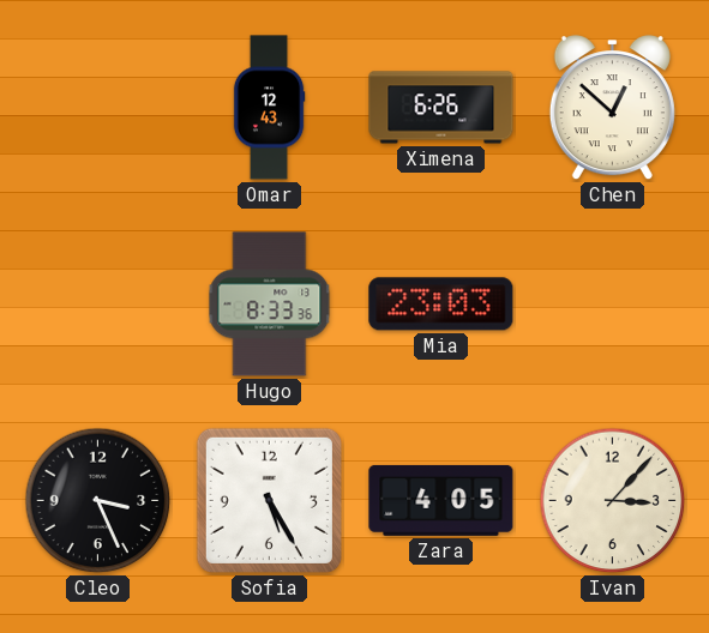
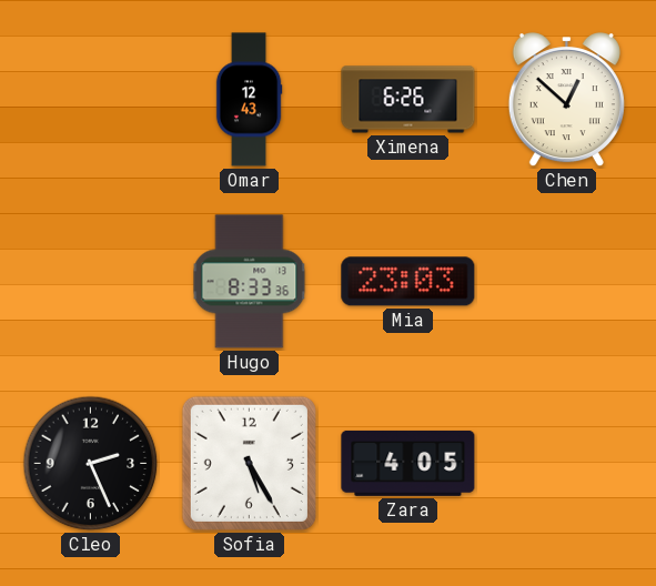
Cleo: 3:26 -> 2:26 (91, 464)
Ivan: 3:07 -> none (613, 501)
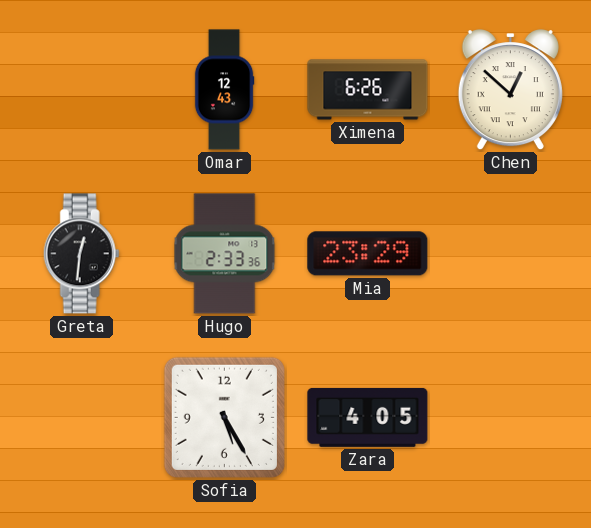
Greta: none -> 12:31 (81, 254)
Hugo: 8:33 -> 2:33 (225, 254)
Mia: 23:03 -> 23:29 (368, 254)
Cleo: 2:26 -> none (91, 464)
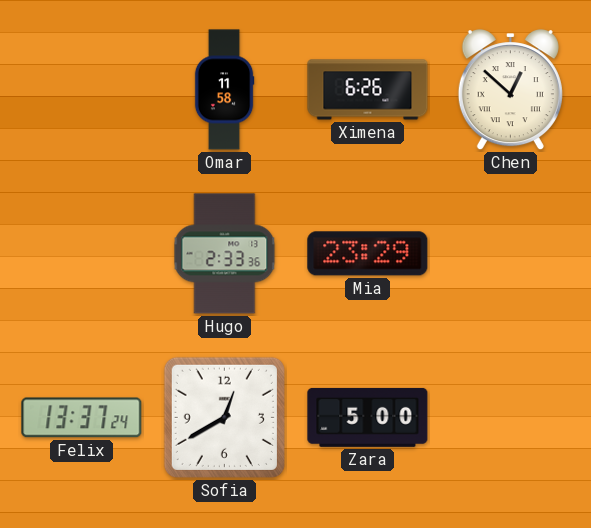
Omar: 12:43 -> 11:58 (224, 90)
Greta: 12:31 -> none (81, 254)
Felix: none -> 13:37 (82, 418)
Sofia: 5:25 -> 12:40 (224, 417)
Zara: 4:05 -> 5:00 (368, 417)
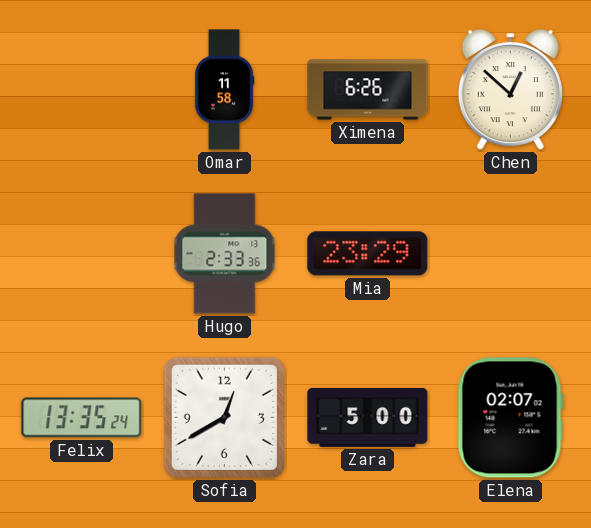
Felix: 13:37 -> 13:35 (82, 418)
Elena: none -> 02:07 (510, 418)
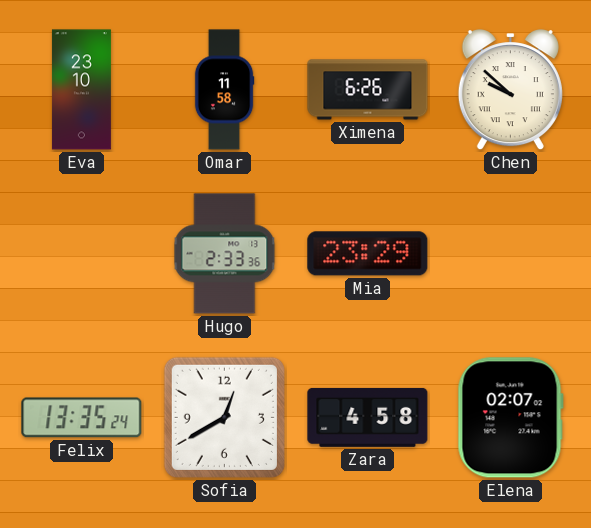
Eva: none -> 23:10 (81, 90)
Chen: 12:52 -> 9:52 (510, 90)
Zara: 5:00 -> 4:58 (368, 417)
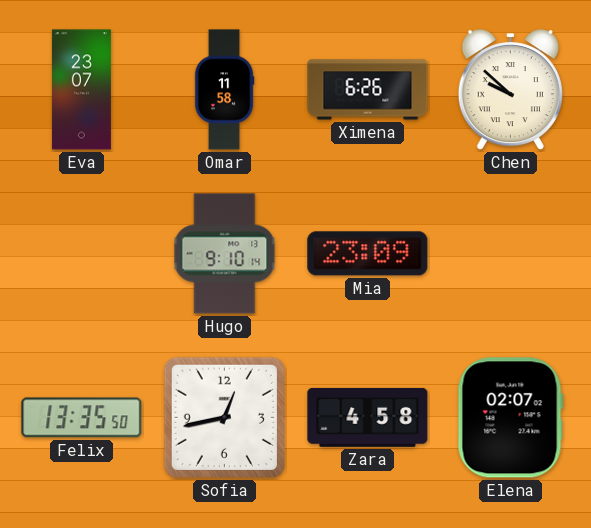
Eva: 23:10 -> 23:07 (81, 90)
Hugo: 2:33 -> 9:10 (225, 254)
Mia: 23:29 -> 23:09 (368, 254)
Felix: 13:35:24 -> 13:35:50 (82, 418)
Sofia: 12:40 -> 12:43 (224, 417)
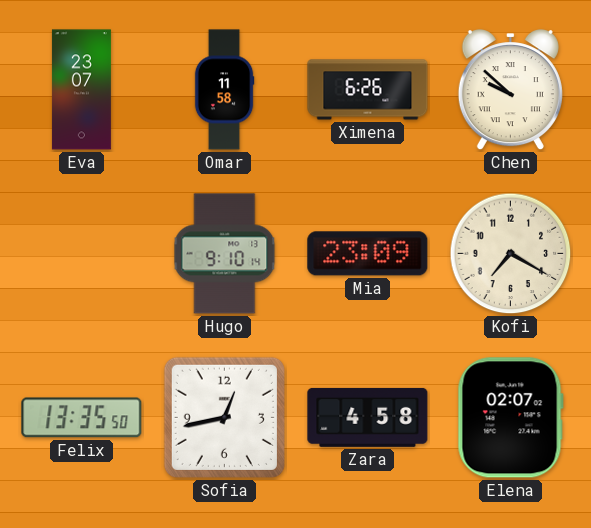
Kofi: none -> 7:20 (511, 254)
